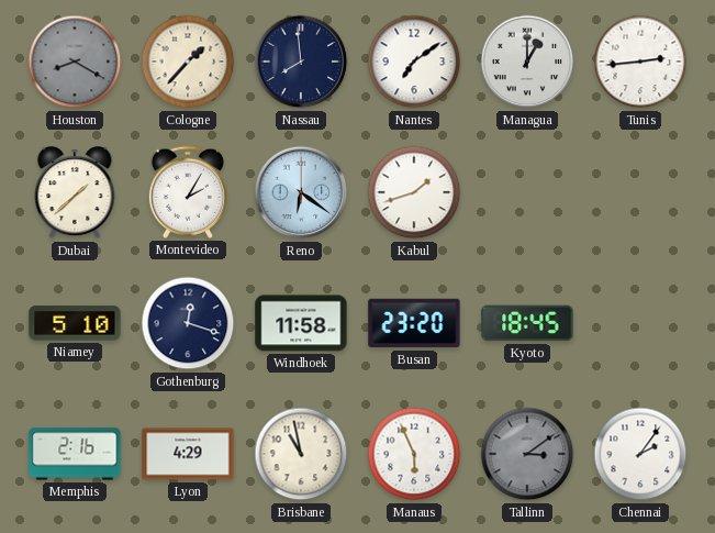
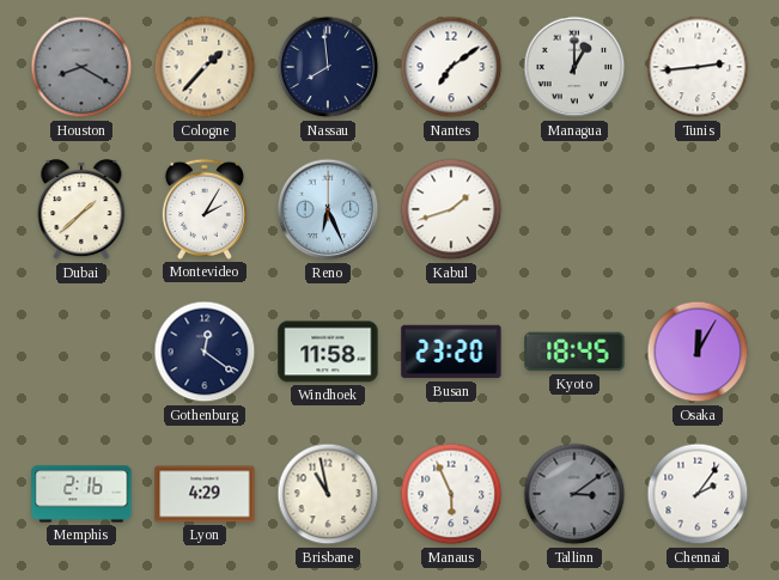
Reno: 6:21 -> 6:26 (328, 209)
Niamey: 5:10 -> none (75, 323)
Gothenburg: 12:18 -> 12:21 (205, 352)
Osaka: none -> 12:05 (698, 352)
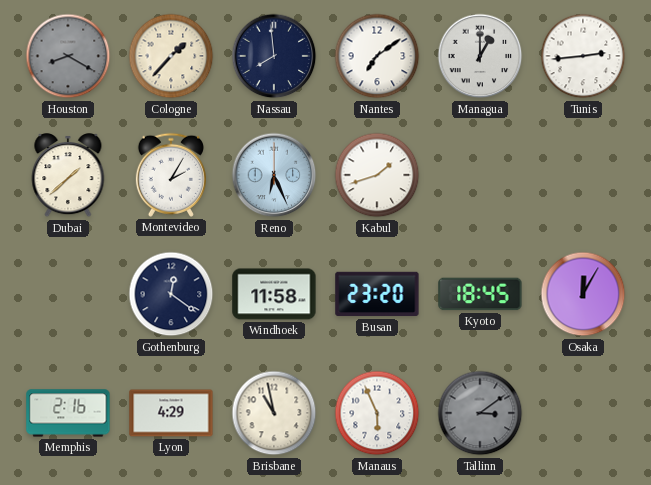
Chennai: 2:06 -> none (698, 494)
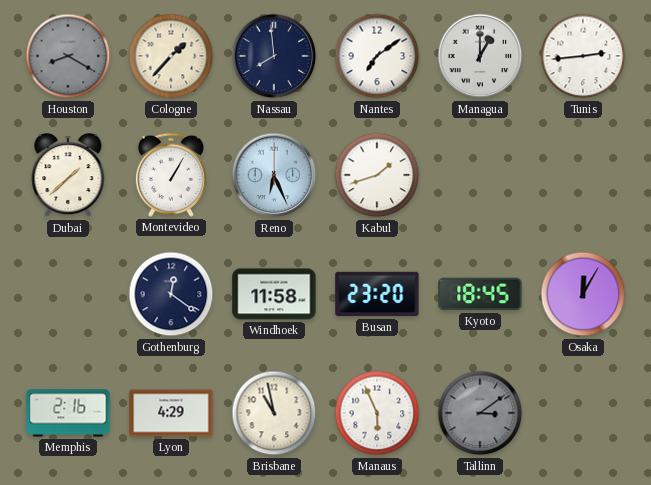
Montevideo: 2:05 -> 1:05 (171, 175)
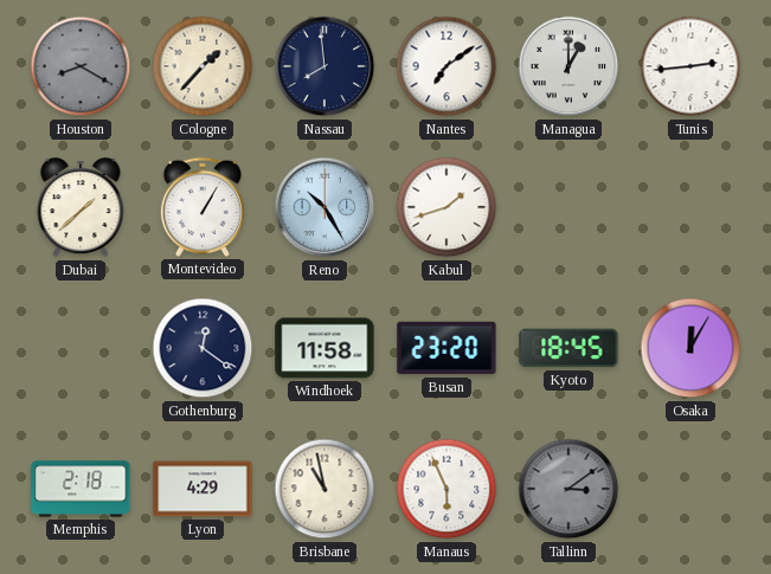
Reno: 6:26 -> 10:25 (325, 207)
Memphis: 2:16 -> 2:18 (81, 489)
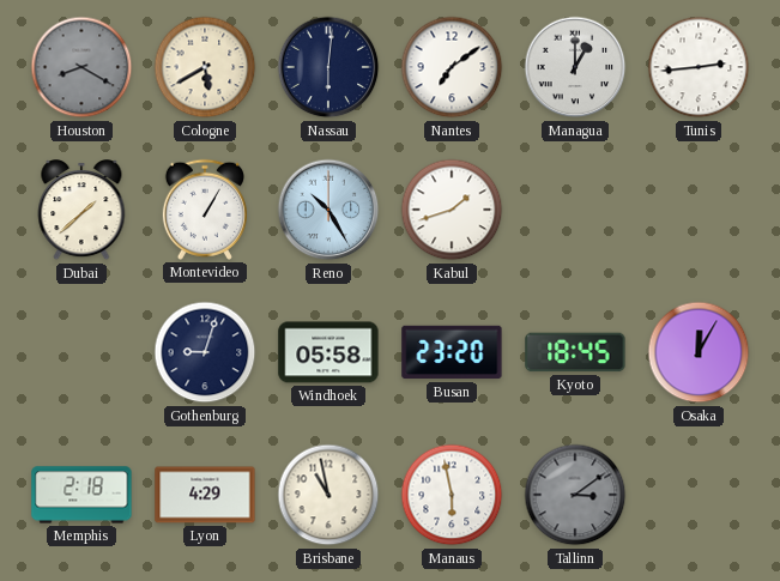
Cologne: 1:37 -> 5:40 (205, 67)
Nassau: 7:59 -> 6:01 (328, 67)
Gothenburg: 12:21 -> 9:03 (205, 352)
Windhoek: 11:58 -> 05:58 (328, 352)
Manaus: 5:56 -> 5:58 (452, 495)
